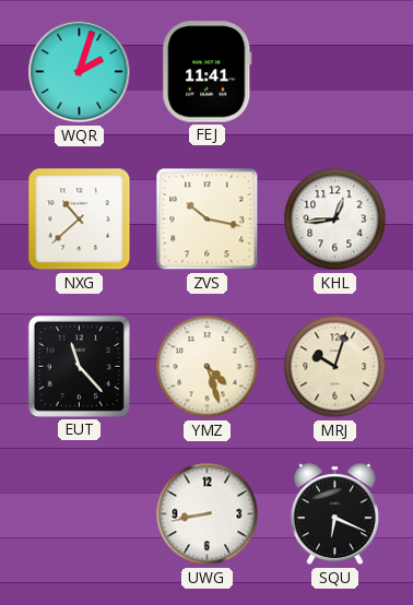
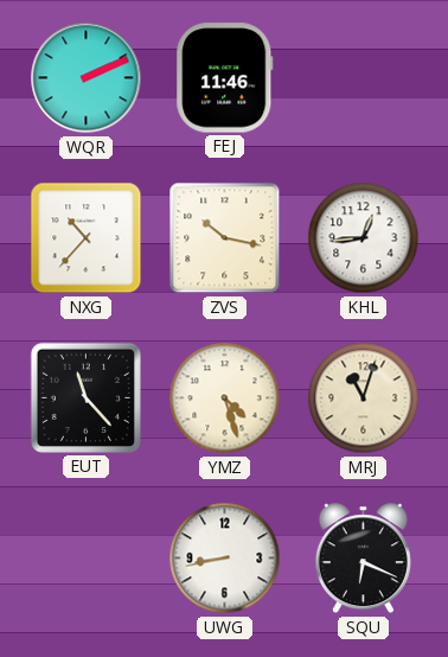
WQR: 2:03 -> 2:11 (87, 78)
FEJ: 11:41 -> 11:46 (225, 78)
NXG: 10:38 -> 10:37 (87, 238)
MRJ: 10:03 -> 11:03 (364, 398)
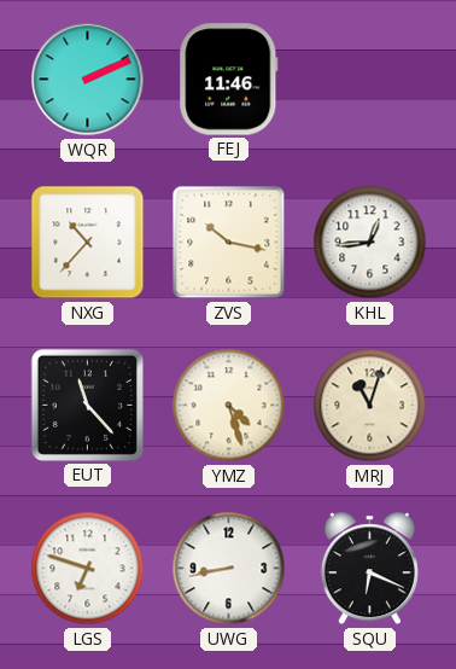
LGS: none -> 6:48 (88, 569)
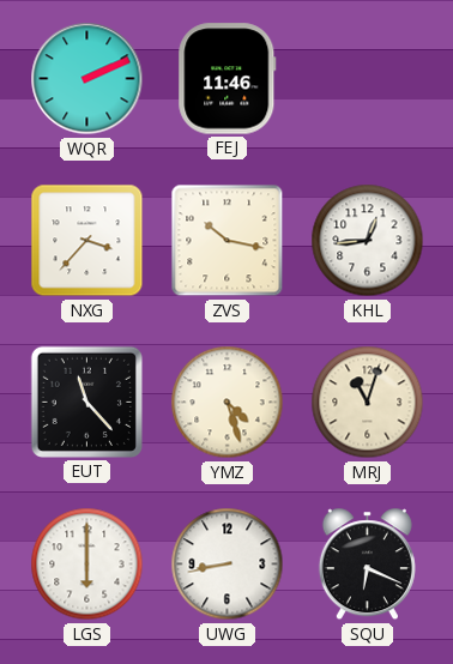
NXG: 10:37 -> 3:37 (87, 241)
LGS: 6:48 -> 6:00 (87, 565)
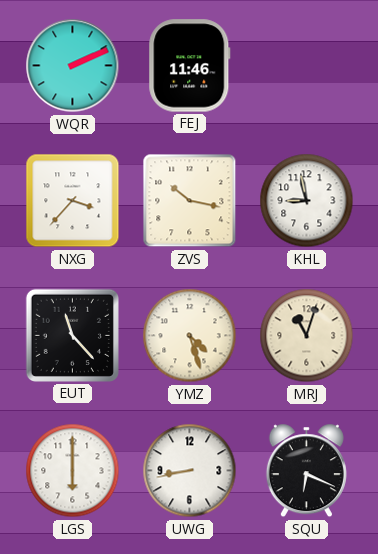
KHL: 12:44 -> 8:58 (307, 201)
